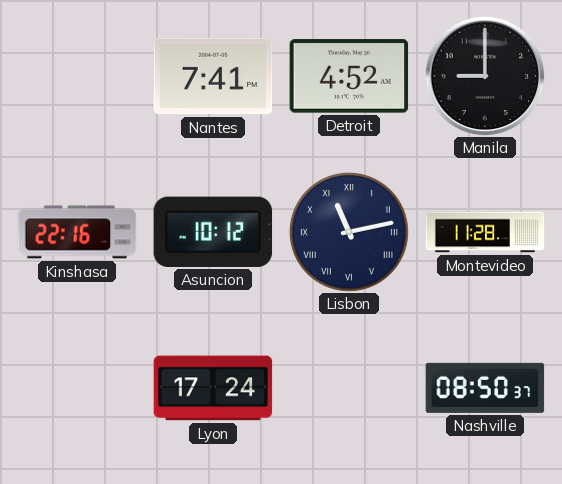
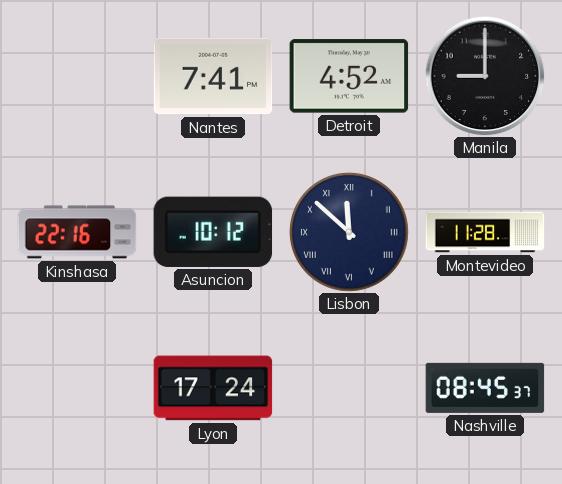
Lisbon: 11:13 -> 11:52 (349, 232)
Nashville: 08:50 -> 08:45 (485, 388)
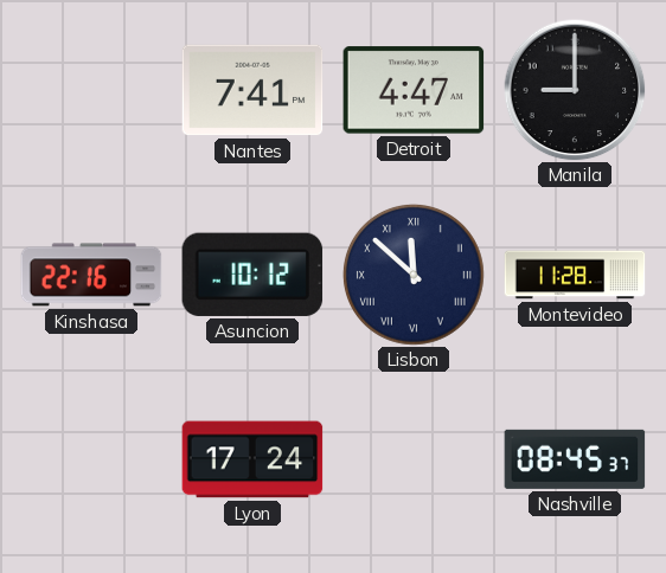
Detroit: 4:52 -> 4:47 (414, 90)
